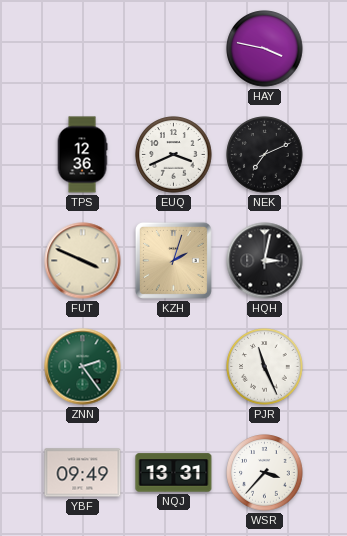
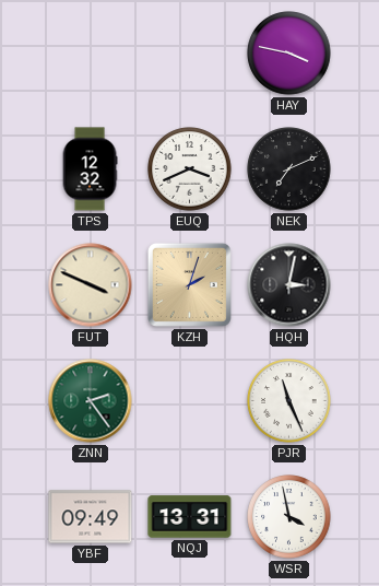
TPS: 12:36 -> 12:32 (90, 169)
WSR: 3:37 -> 3:58 (289, 517)
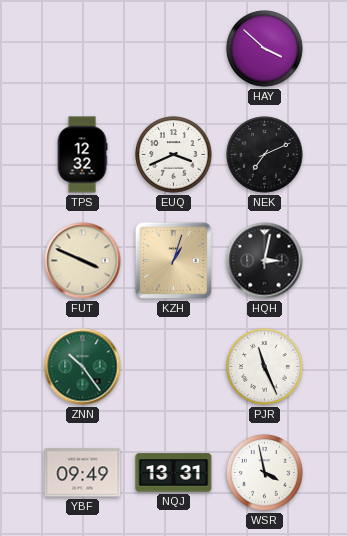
HAY: 3:47 -> 3:52 (265, 49)
KZH: 2:03 -> 1:03 (173, 260)
ZNN: 2:24 -> 10:24 (83, 367)
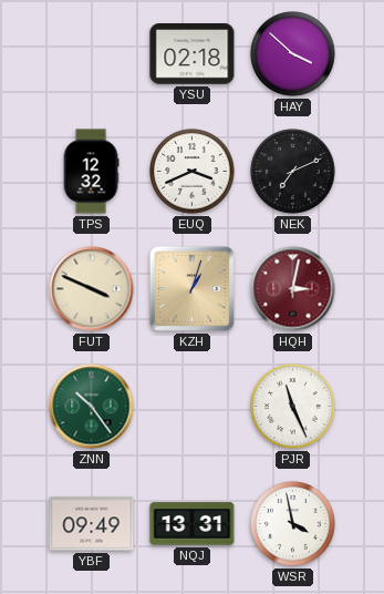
YSU: none -> 02:18 (193, 54)
HQH dial: black -> burgundy (293, 289)
